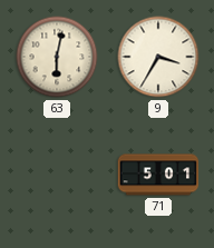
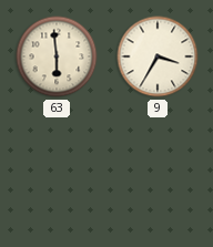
63: 6:02 -> 5:59 (57, 56)
71: 5:01 -> none (158, 175)
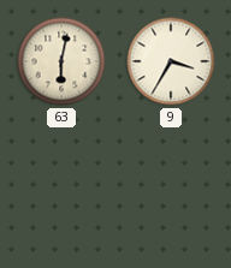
63: 5:59 -> 6:02 (61, 61)
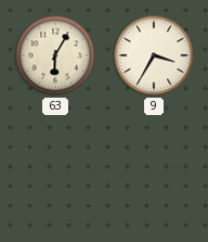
63: 6:02 -> 6:05 (55, 55)
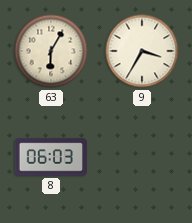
8: none -> 06:03 (51, 157)
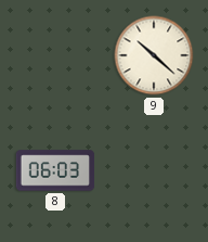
63: 6:05 -> none (51, 51)
9: 3:35 -> 10:22 (154, 55)
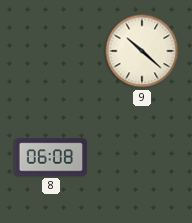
8: 06:03 -> 06:08 (51, 157)
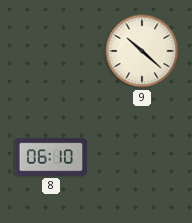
8: 06:08 -> 06:10 (51, 157)
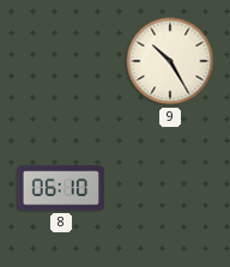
9: 10:22 -> 10:25 (170, 61)
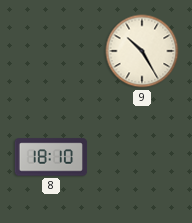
8: 06:10 -> 18:10 (51, 157)
